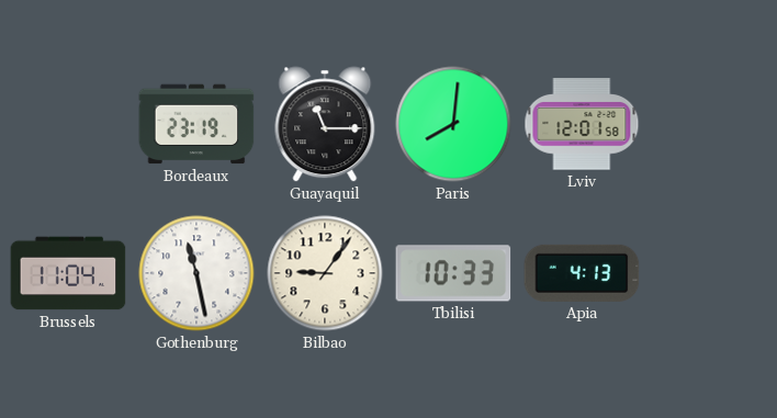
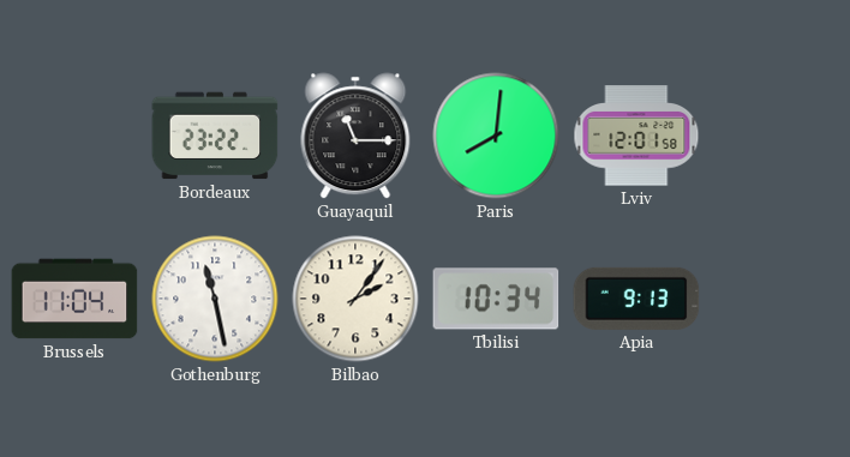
Bordeaux: 23:19 -> 23:22 (215, 136)
Bilbao: 9:06 -> 2:06 (355, 299)
Tbilisi: 10:33 -> 10:34 (496, 299)
Apia: 4:13 -> 9:13 (636, 299)
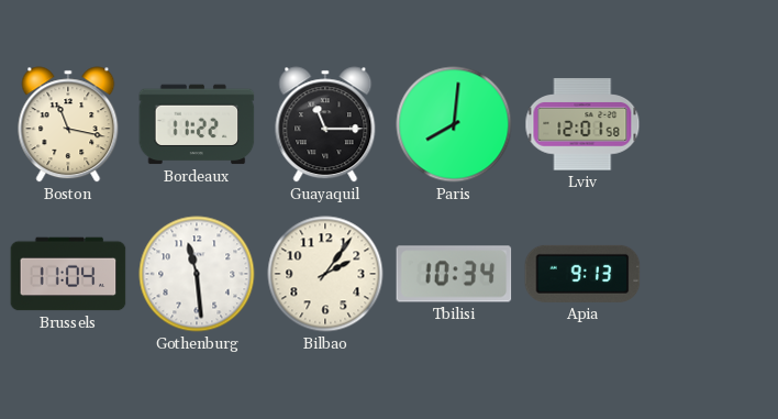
Boston: none -> 11:17 (68, 124)
Bordeaux: 23:22 -> 11:22 (197, 124)
Gothenburg: 11:28 -> 11:29 (197, 274)
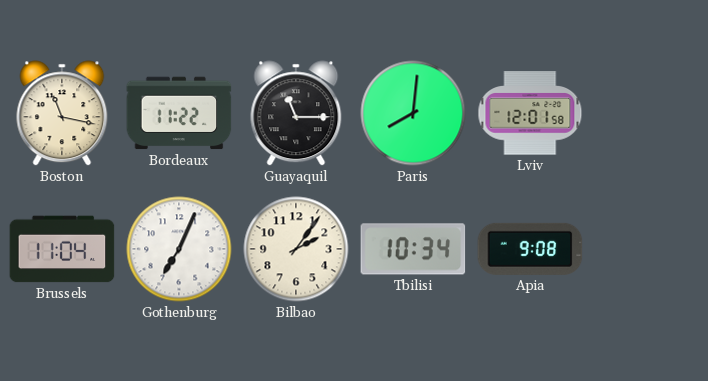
Gothenburg: 11:29 -> 7:04 (179, 249)
Apia: 9:13 -> 9:08 (530, 249)
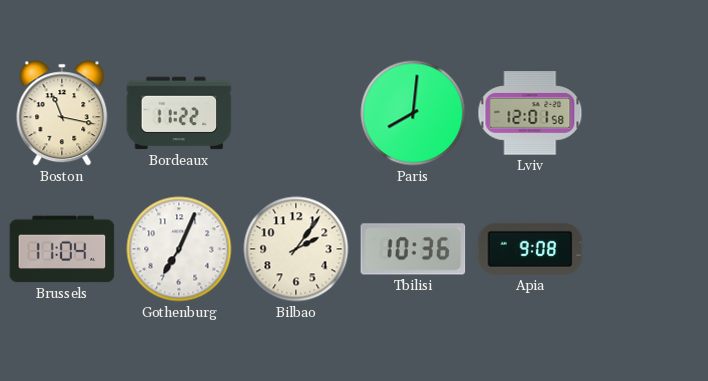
Guayaquil: 11:15 -> none (296, 113)
Tbilisi: 10:34 -> 10:36 (413, 249)
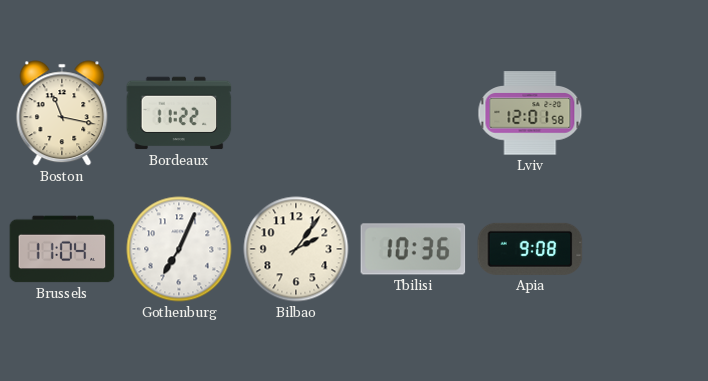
Paris: 8:01 -> none (413, 113)
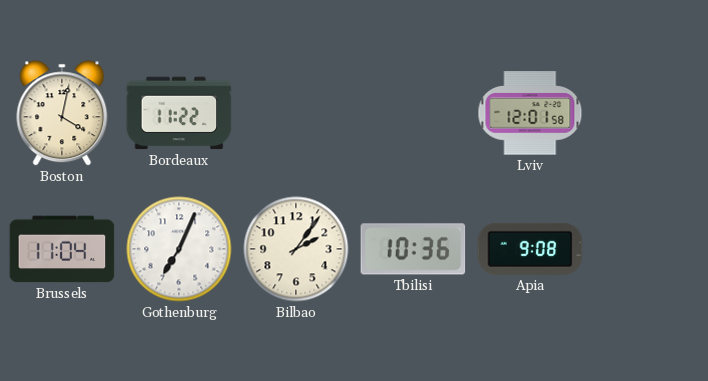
Boston: 11:17 -> 4:02 (62, 113)
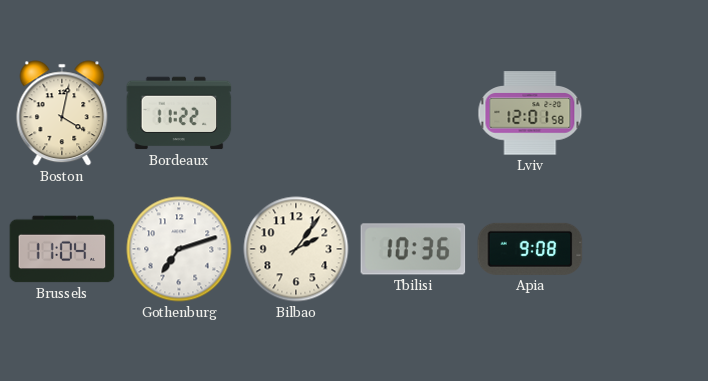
Gothenburg: 7:04 -> 7:12 (179, 249)
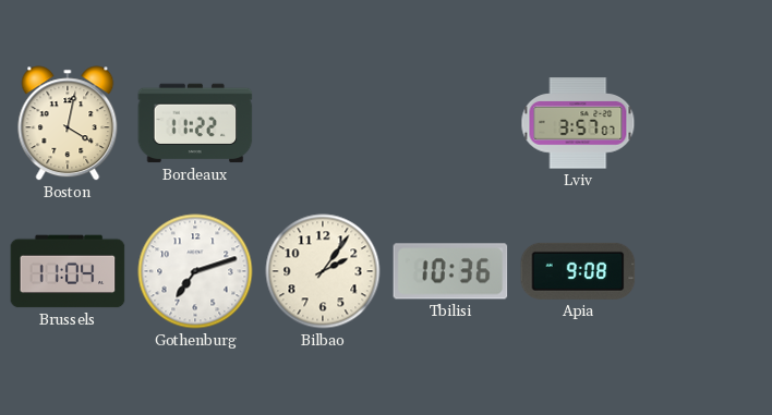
Lviv: 12:01 -> 3:57 (578, 123)
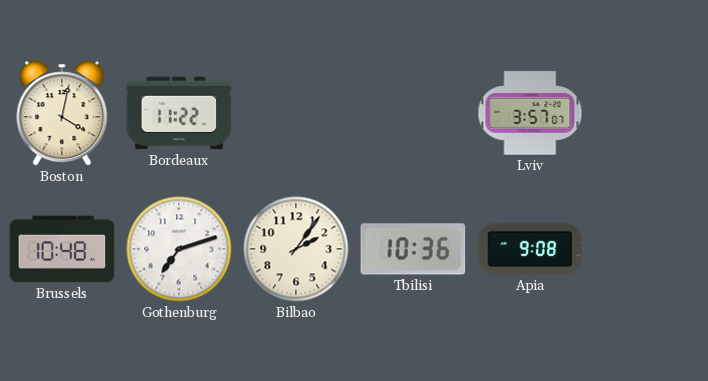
Brussels: 11:04 -> 10:48 (62, 249)
